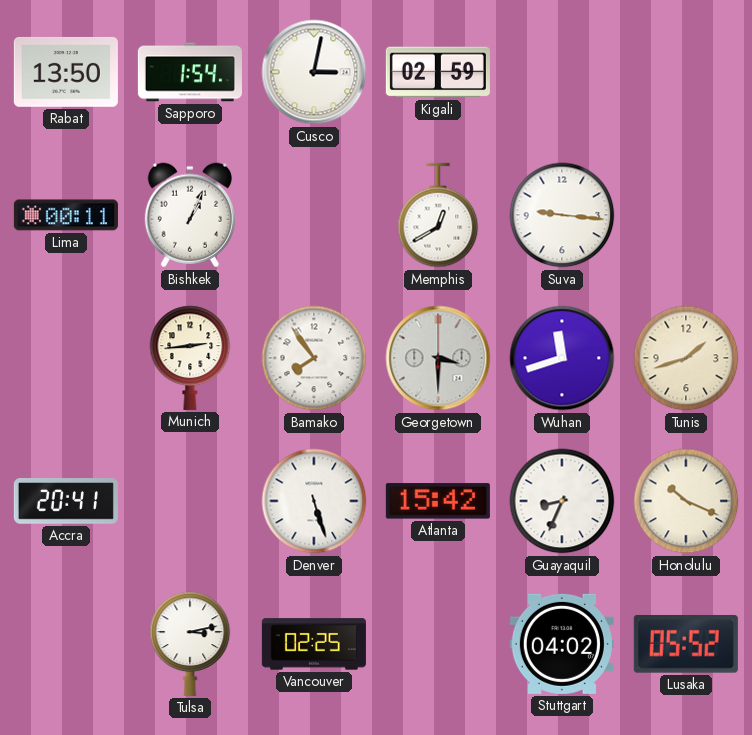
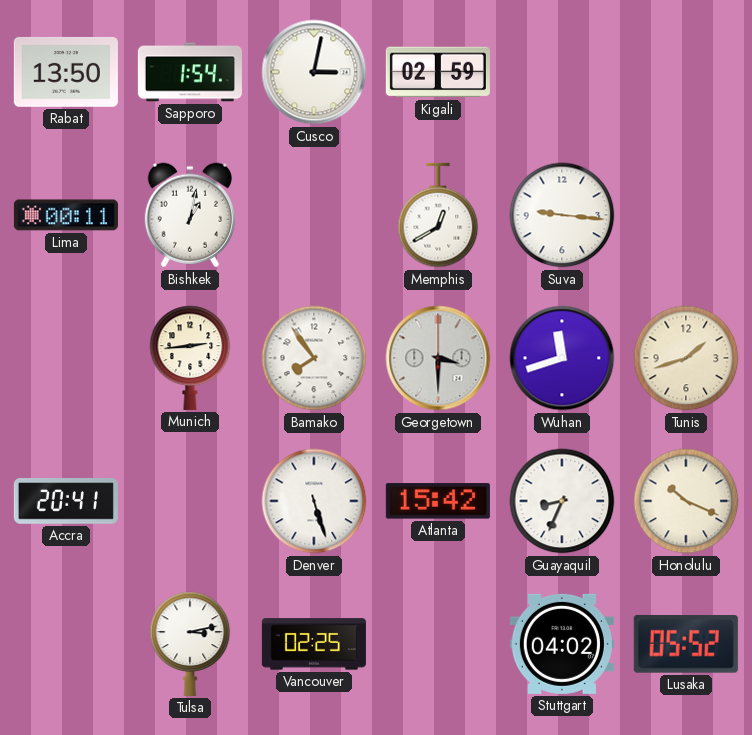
Bishkek: 1:04 -> 1:02 (190, 215)
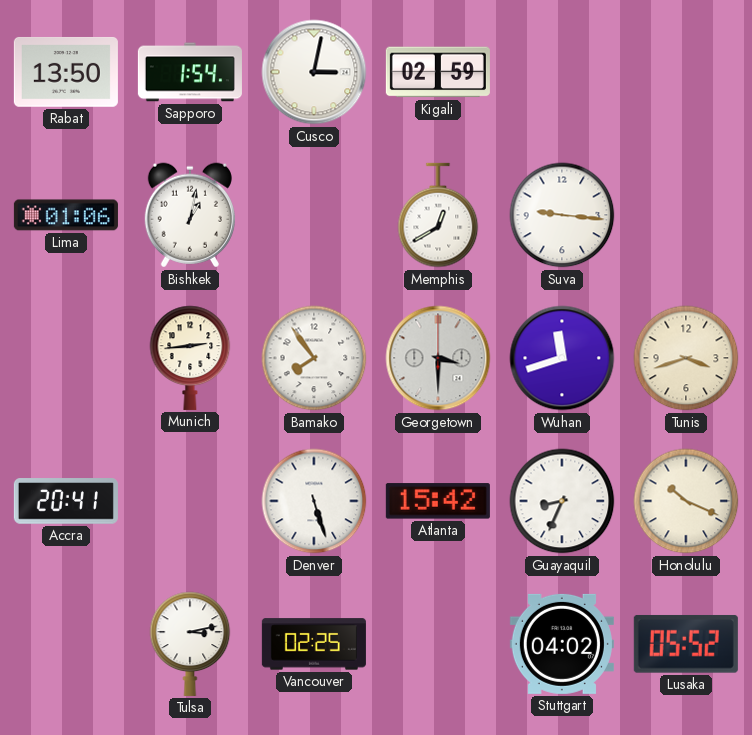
Lima: 00:11 -> 01:06 (66, 215)
Tunis: 1:42 -> 3:42 (686, 358)
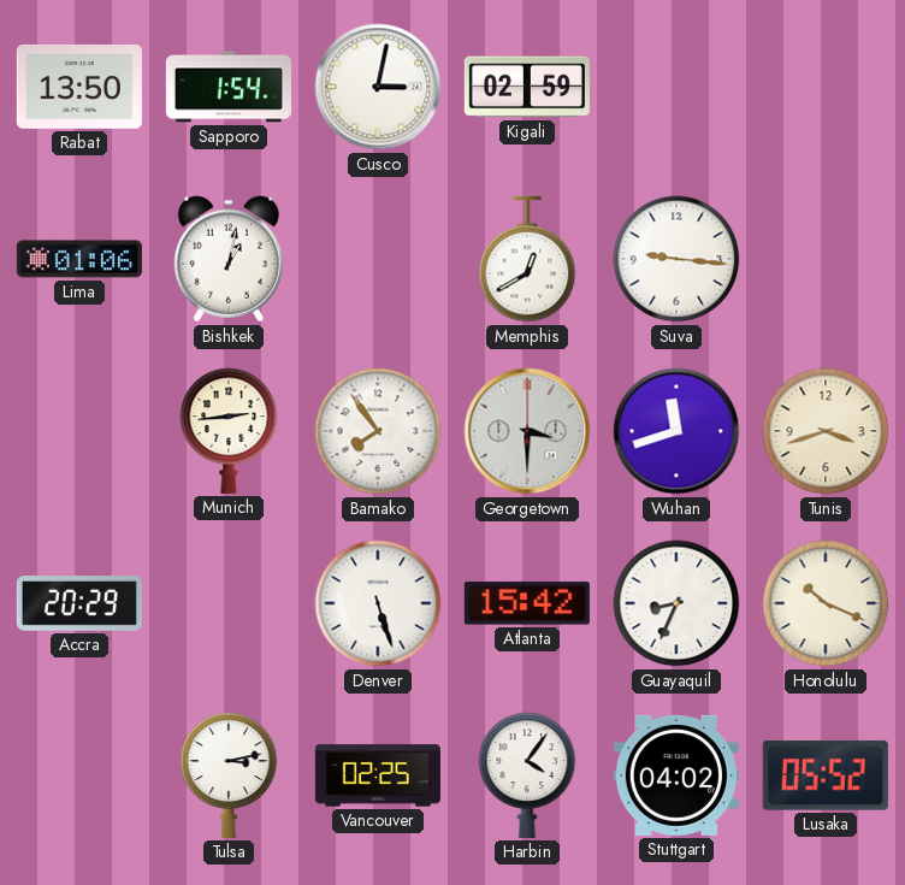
Accra: 20:41 -> 20:29 (79, 603)
Harbin: none -> 4:06 (527, 775)
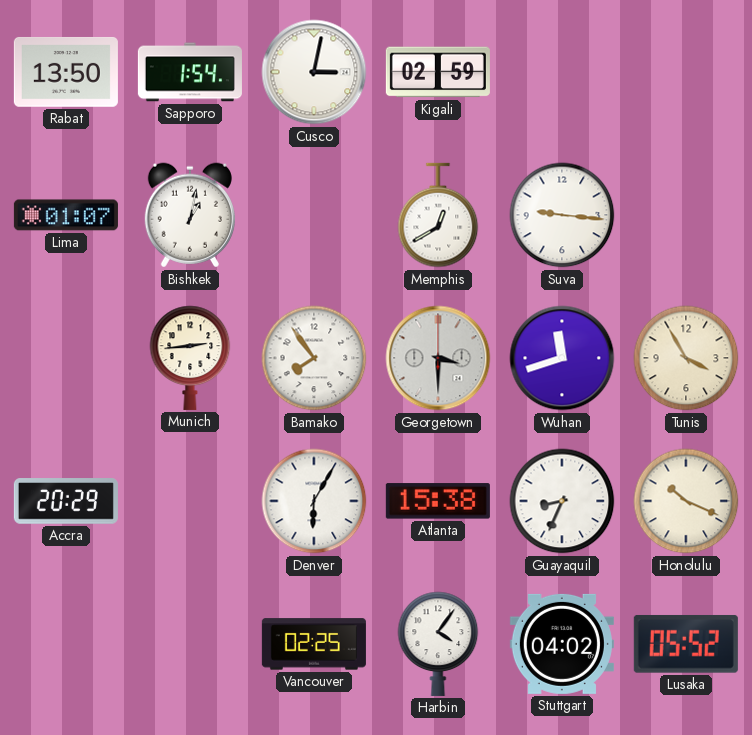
Lima: 01:06 -> 01:07 (66, 215)
Tunis: 3:42 -> 3:55 (686, 358)
Denver: 5:27 -> 6:05 (314, 501)
Atlanta: 15:42 -> 15:38 (438, 501)
Tulsa: 3:13 -> none (229, 775)
